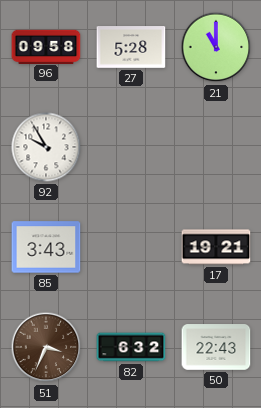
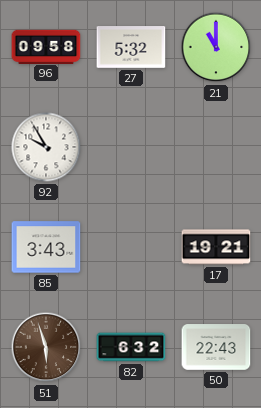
27: 5:28 -> 5:32 (131, 47)
51: 3:34 -> 5:57 (46, 347)
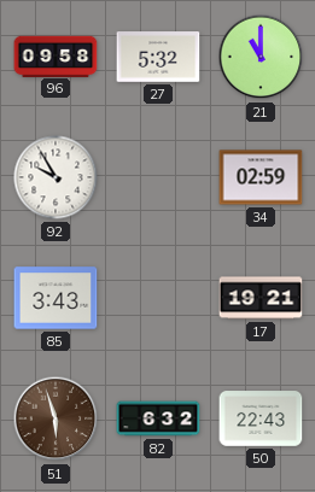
34: none -> 02:59 (261, 177)
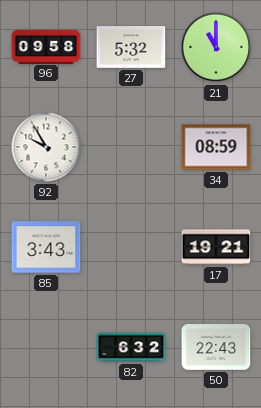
34: 02:59 -> 08:59 (216, 147)
51: 5:57 -> none (56, 418)
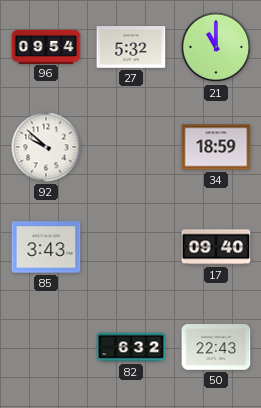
96: 09:58 -> 09:54 (46, 46)
92: 9:55 -> 9:52 (46, 147)
34: 08:59 -> 18:59 (216, 147)
17: 19:21 -> 09:40 (216, 247)
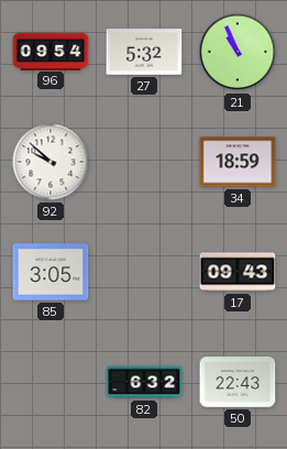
21: 11:00 -> 10:56 (238, 52)
85: 3:43 -> 3:05 (51, 272)
17: 09:40 -> 09:43 (238, 272)
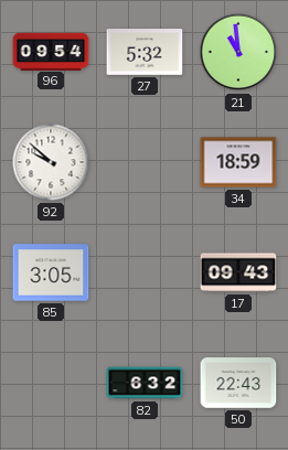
21: 10:56 -> 10:59 (238, 52)
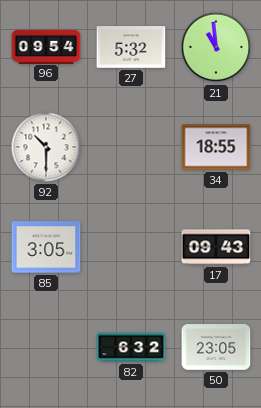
92: 9:52 -> 10:30 (46, 147)
34: 18:59 -> 18:55 (216, 147)
50: 22:43 -> 23:05 (216, 347)
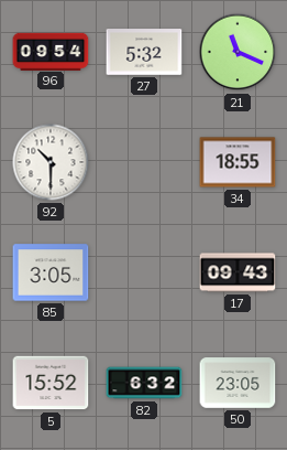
21: 10:59 -> 11:19 (238, 52)
5: none -> 15:52 (51, 383)
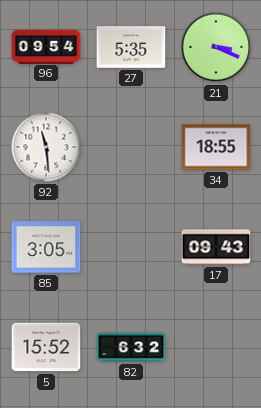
27: 5:32 -> 5:35 (131, 47)
21: 11:19 -> 3:19 (216, 47)
92: 10:30 -> 11:29 (46, 147)
50: 23:05 -> none (238, 383)
